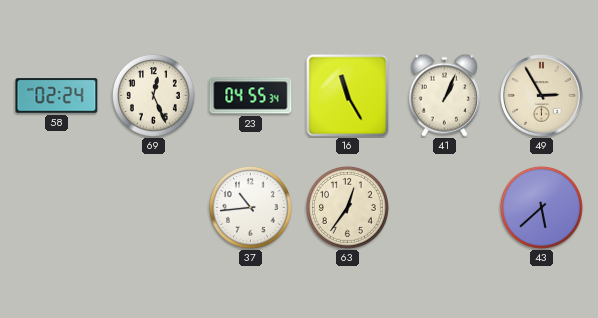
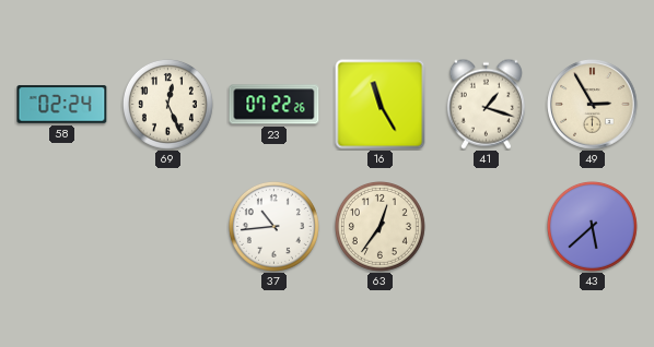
23: 04:55 -> 07:22 (275, 105)
41: 1:04 -> 1:18 (486, 104)
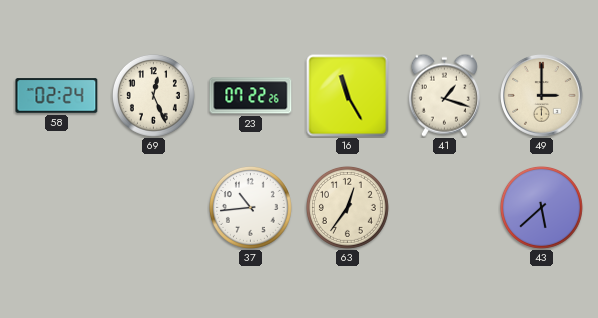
49: 2:55 -> 3:00 (542, 96)
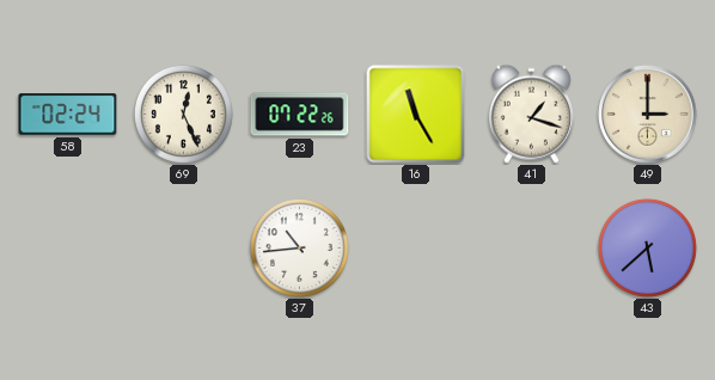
63: 12:36 -> none (347, 207)
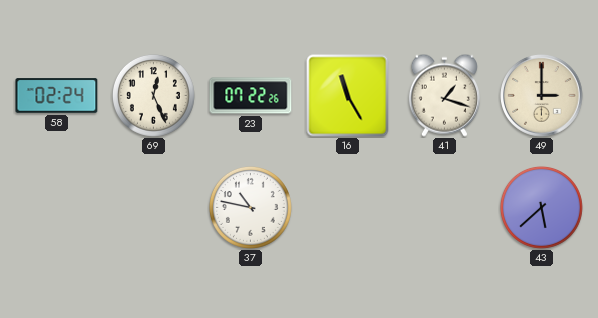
37: 10:44 -> 10:47 (250, 207)
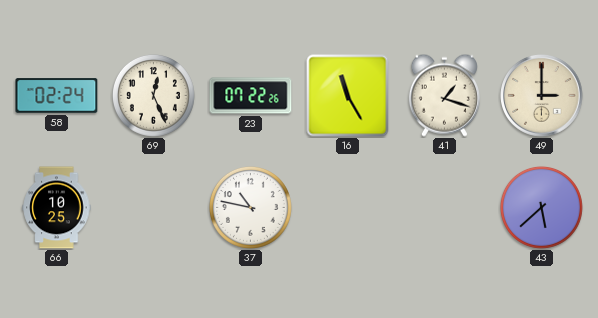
66: none -> 10:25 (57, 208)
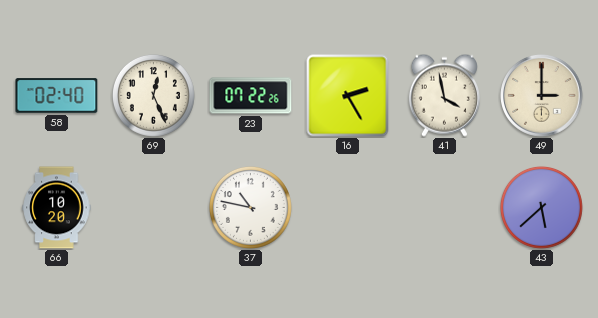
58: 02:24 -> 02:40 (57, 96)
16: 11:25 -> 2:25 (348, 96)
41: 1:18 -> 3:58 (444, 95)
66: 10:25 -> 10:20 (57, 208)
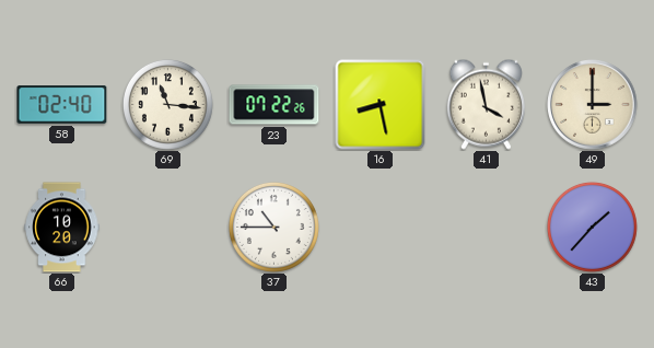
69: 12:26 -> 11:16 (167, 104)
16: 2:25 -> 8:28 (381, 105)
37: 10:47 -> 10:45 (273, 227)
43: 5:38 -> 1:37 (592, 227)
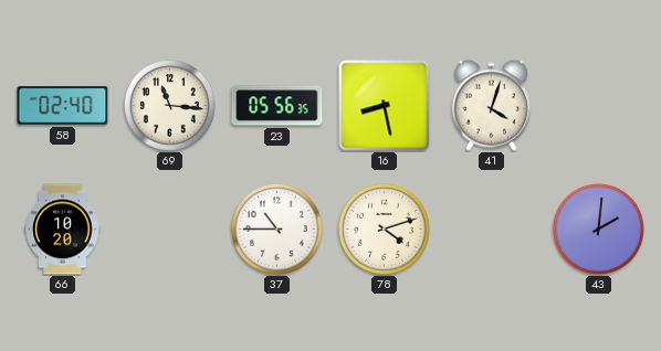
23: 07:22 -> 05:56 (277, 106)
41: 3:58 -> 4:03 (491, 105)
49: 3:00 -> none (593, 105)
78: none -> 4:12 (384, 228)
43: 1:37 -> 2:01 (598, 228)
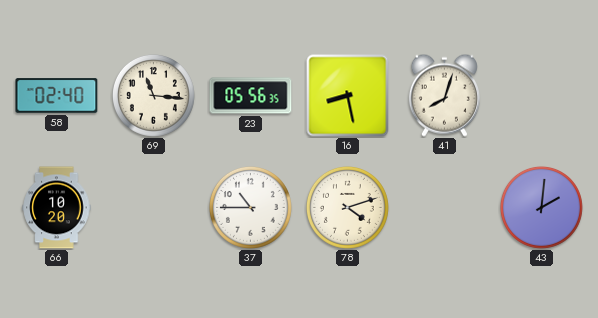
41: 4:03 -> 8:03 (444, 95)
